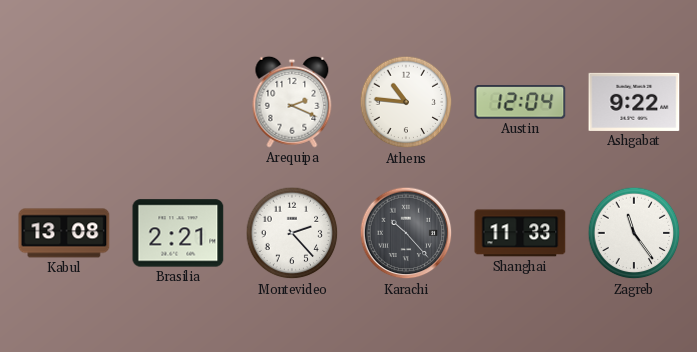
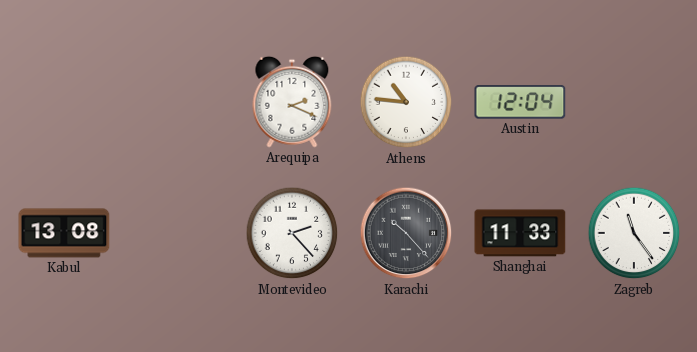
Ashgabat: 9:22 -> none (634, 102)
Brasilia: 2:21 -> none (178, 233)
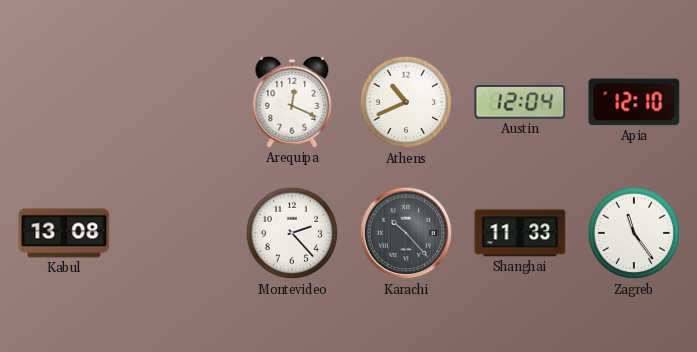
Arequipa: 2:19 -> 12:19 (292, 102)
Athens: 10:46 -> 10:41 (406, 102)
Apia: none -> 12:10 (634, 102)
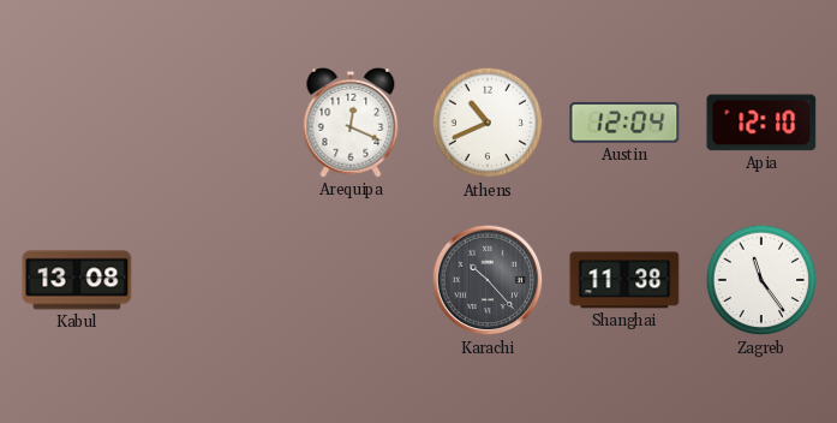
Montevideo: 2:23 -> none (292, 233)
Shanghai: 11:33 -> 11:38 (624, 280)
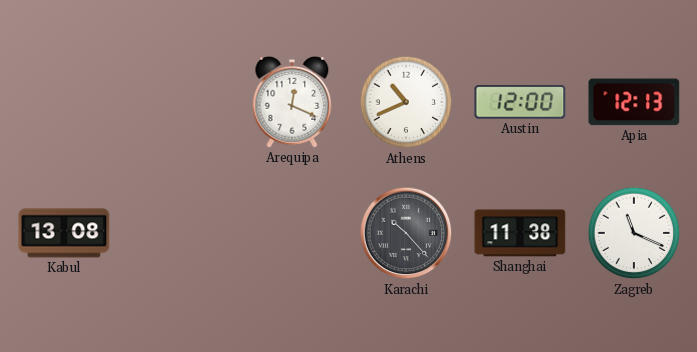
Austin: 12:04 -> 12:00 (520, 102)
Apia: 12:10 -> 12:13 (634, 102)
Zagreb: 11:24 -> 11:19 (634, 233)
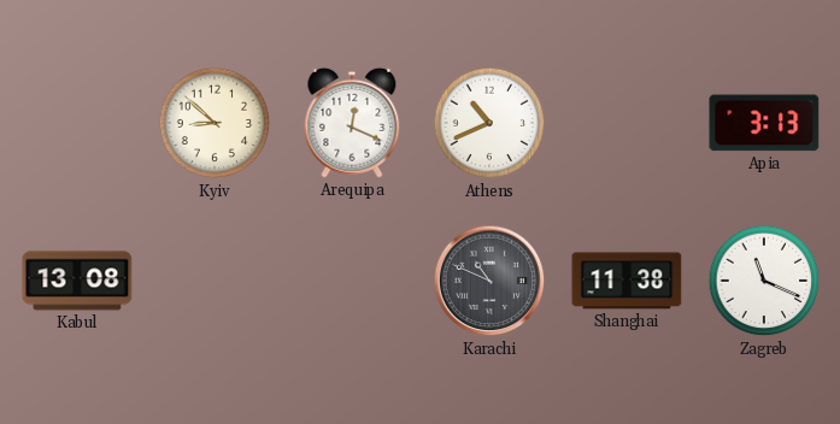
Kyiv: none -> 8:52 (215, 123)
Austin: 12:00 -> none (520, 102)
Apia: 12:13 -> 3:13 (764, 123)
Karachi: 10:23 -> 10:49 (489, 281)
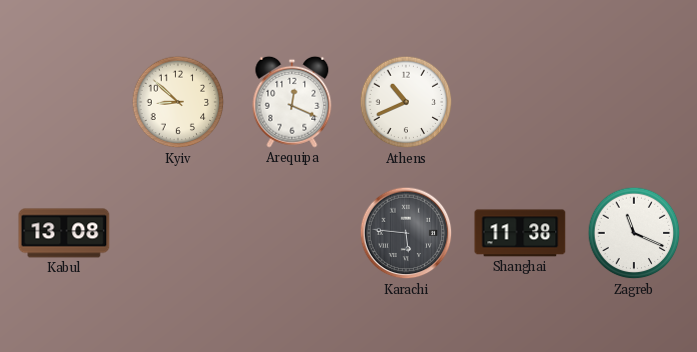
Apia: 3:13 -> none (764, 123)
Karachi: 10:49 -> 5:46 (406, 233)
